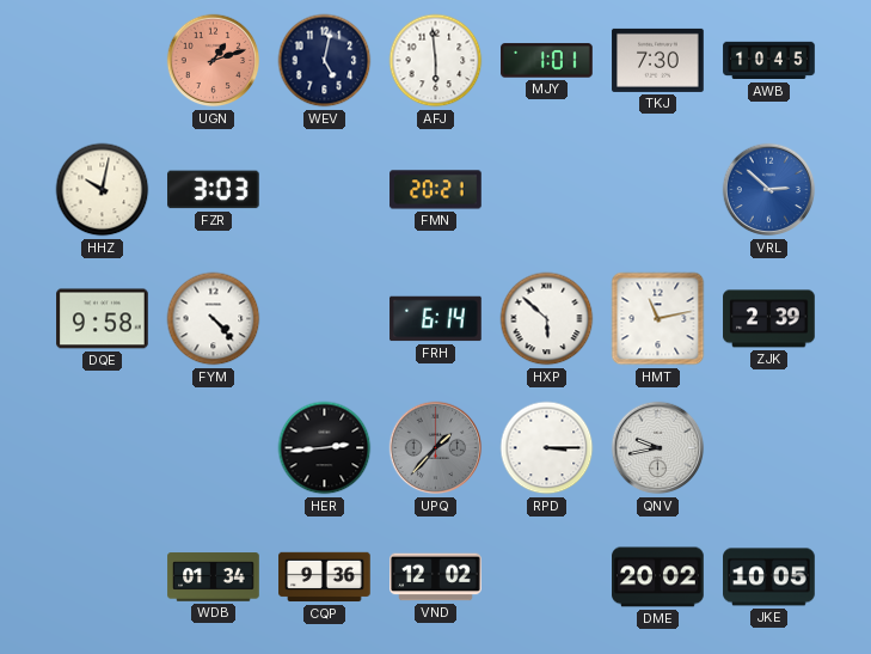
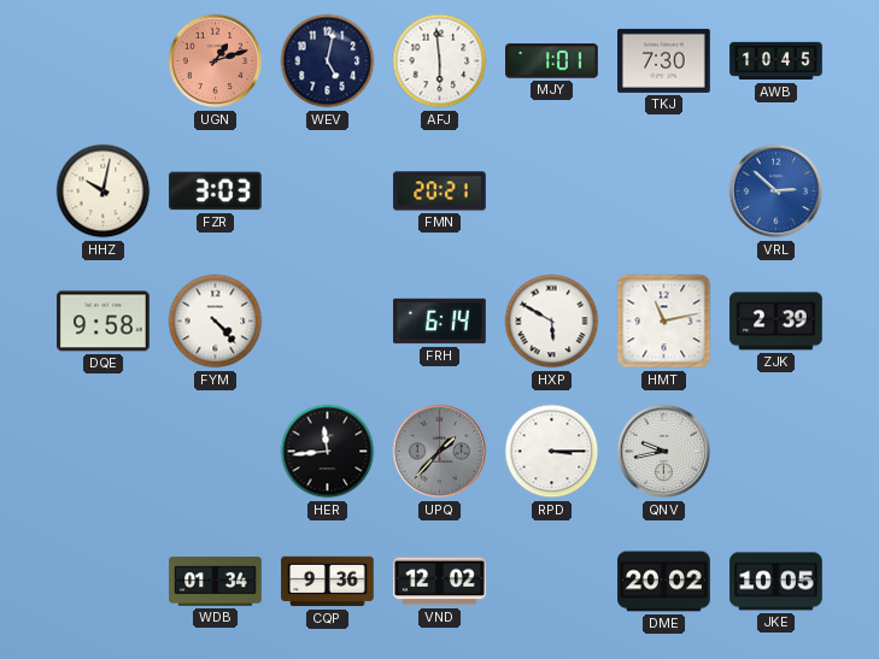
HXP: 5:52 -> 5:50 (552, 322)
HER: 2:44 -> 11:44 (328, 452)
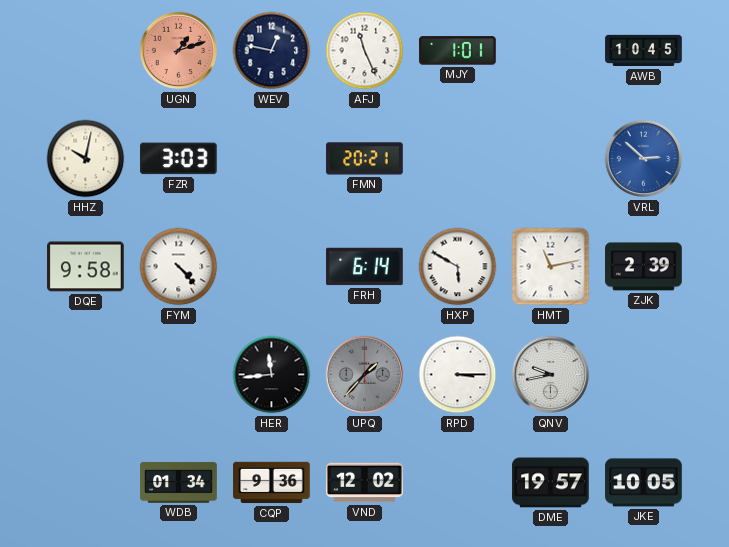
WEV: 5:02 -> 12:47 (272, 51)
AFJ: 5:59 -> 11:26 (365, 51)
TKJ: 7:30 -> none (664, 60)
DME: 20:02 -> 19:57 (551, 483)
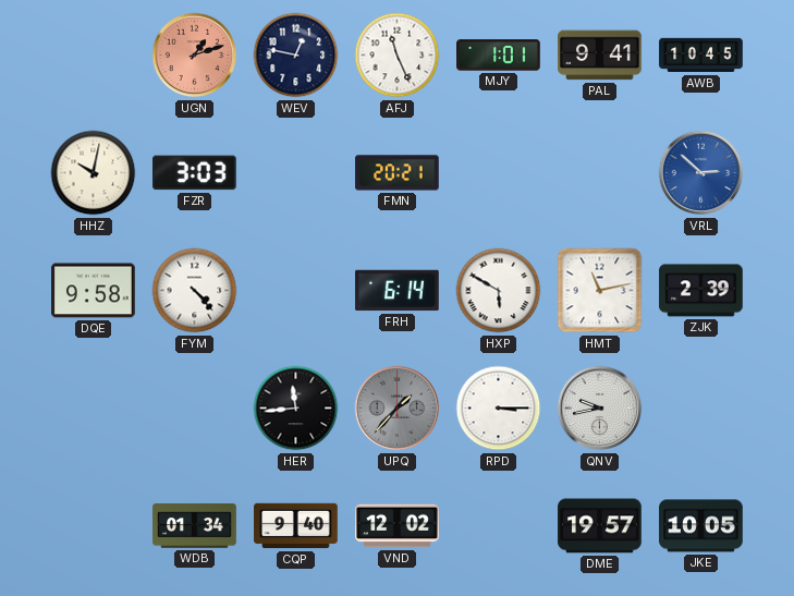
PAL: none -> 9:41 (600, 56)
CQP: 9:36 -> 9:40 (296, 526)
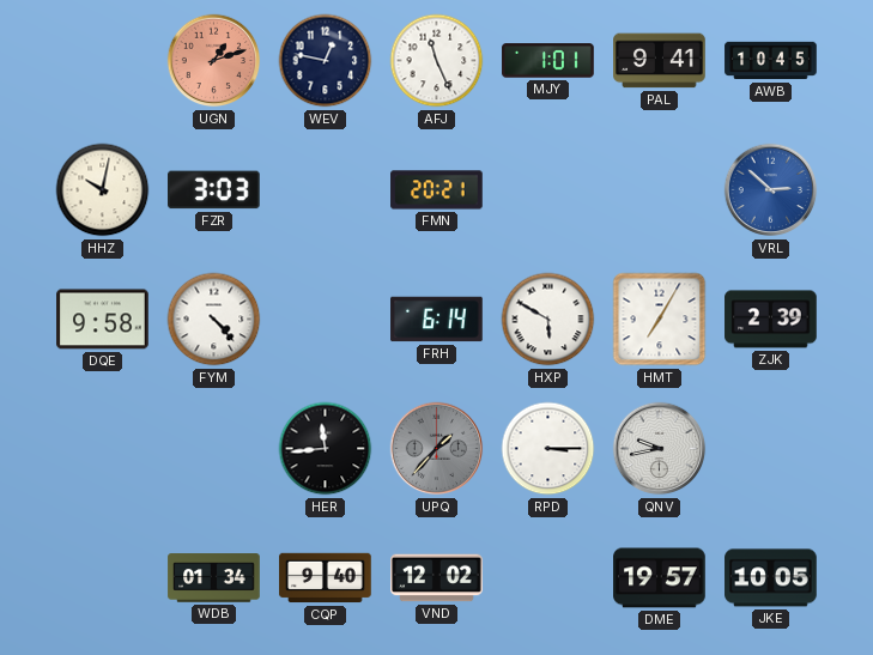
HMT: 11:13 -> 7:05 (660, 320)
